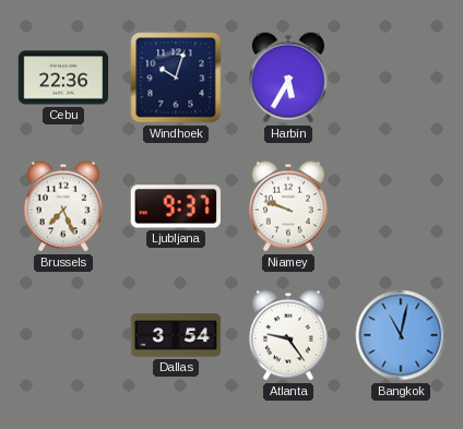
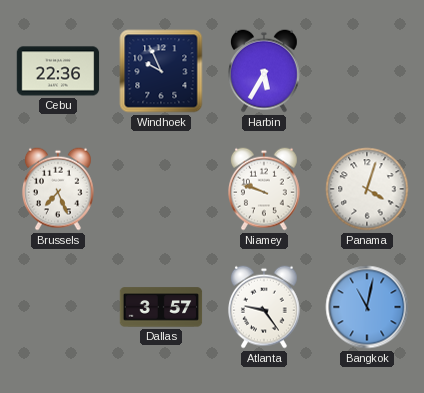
Windhoek: 10:03 -> 9:56 (161, 71)
Ljubljana: 9:37 -> none (175, 206)
Panama: none -> 4:03 (367, 189)
Dallas: 3:54 -> 3:57 (161, 307)
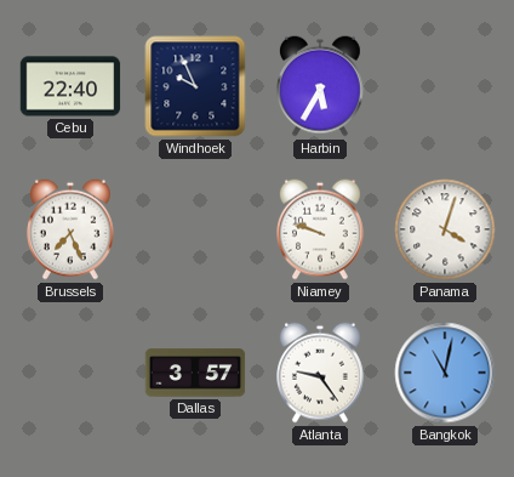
Cebu: 22:36 -> 22:40 (70, 86)
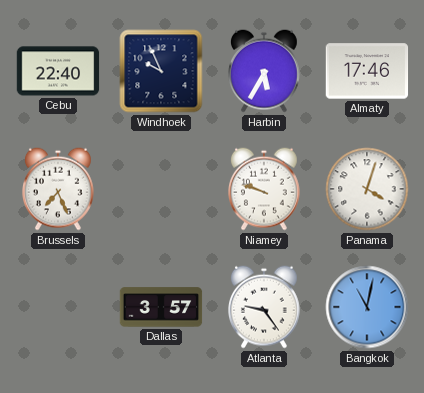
Almaty: none -> 17:46 (367, 71)
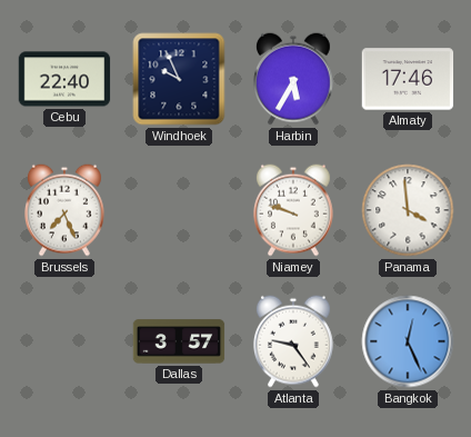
Panama: 4:03 -> 3:59 (408, 210)
Bangkok: 11:02 -> 12:26 (408, 341)
